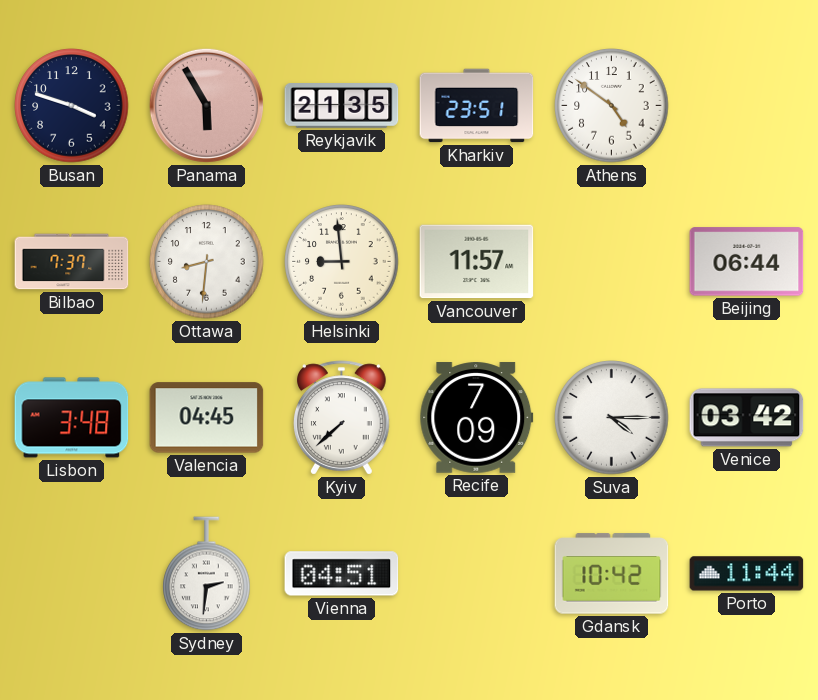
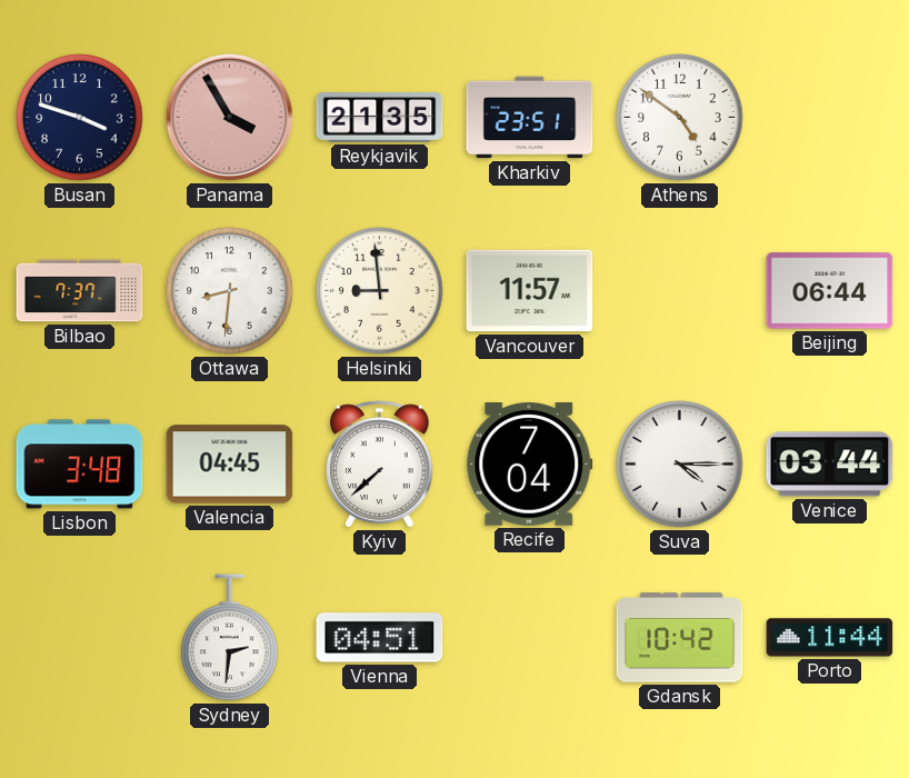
Panama: 5:55 -> 3:55 (229, 117)
Recife: 7:09 -> 7:04 (530, 465)
Venice: 03:42 -> 03:44 (830, 465)
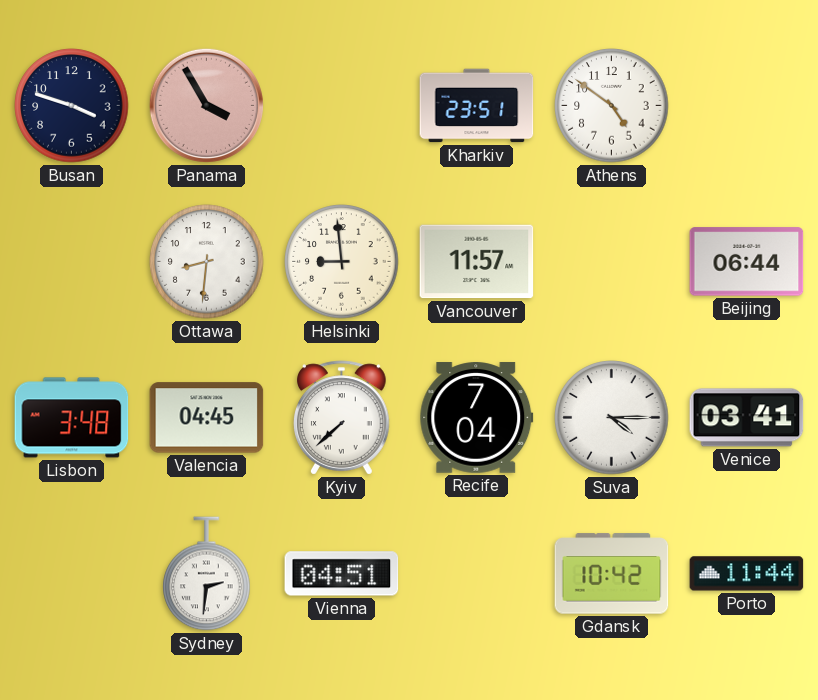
Reykjavik: 21:35 -> none (380, 118)
Bilbao: 7:37 -> none (80, 291)
Venice: 03:44 -> 03:41 (747, 418)
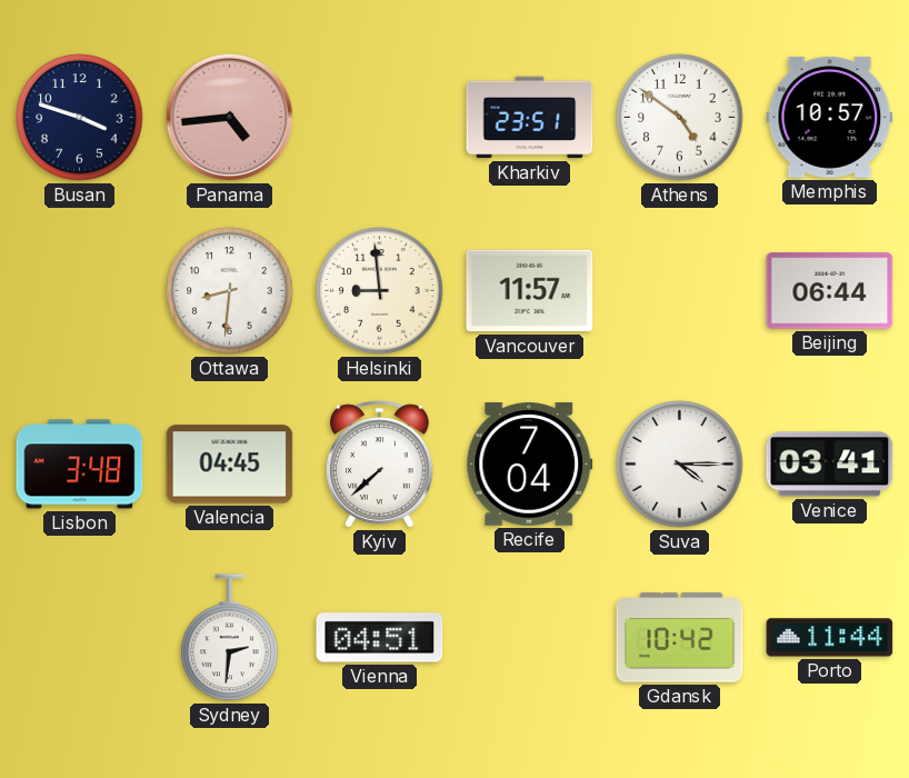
Panama: 3:55 -> 4:44 (229, 117)
Memphis: none -> 10:57 (830, 117)
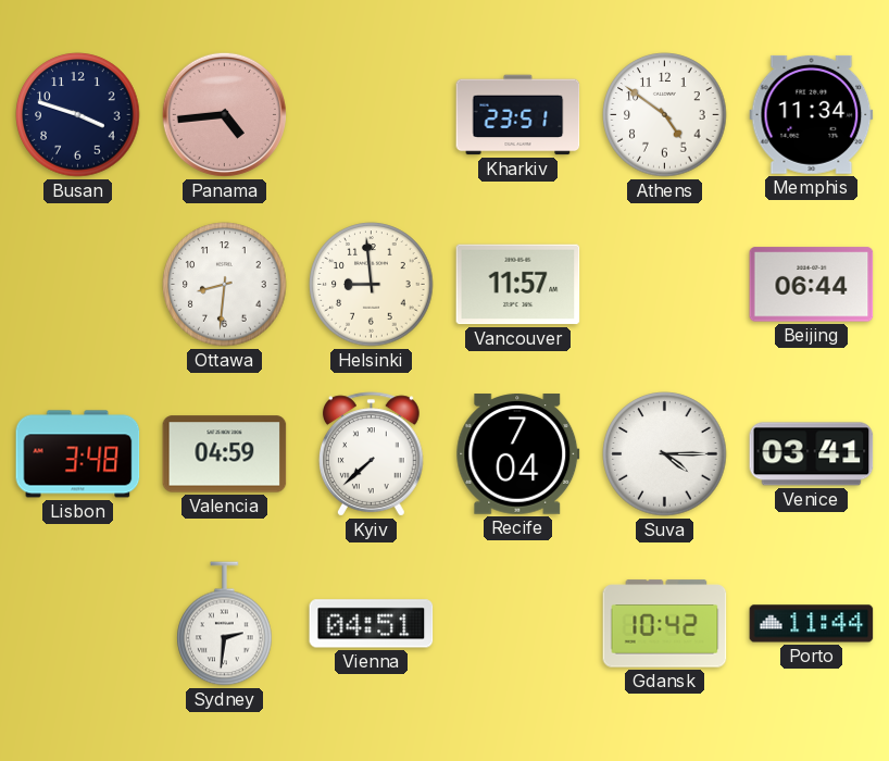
Memphis: 10:57 -> 11:34 (812, 114)
Valencia: 04:45 -> 04:59 (225, 454)
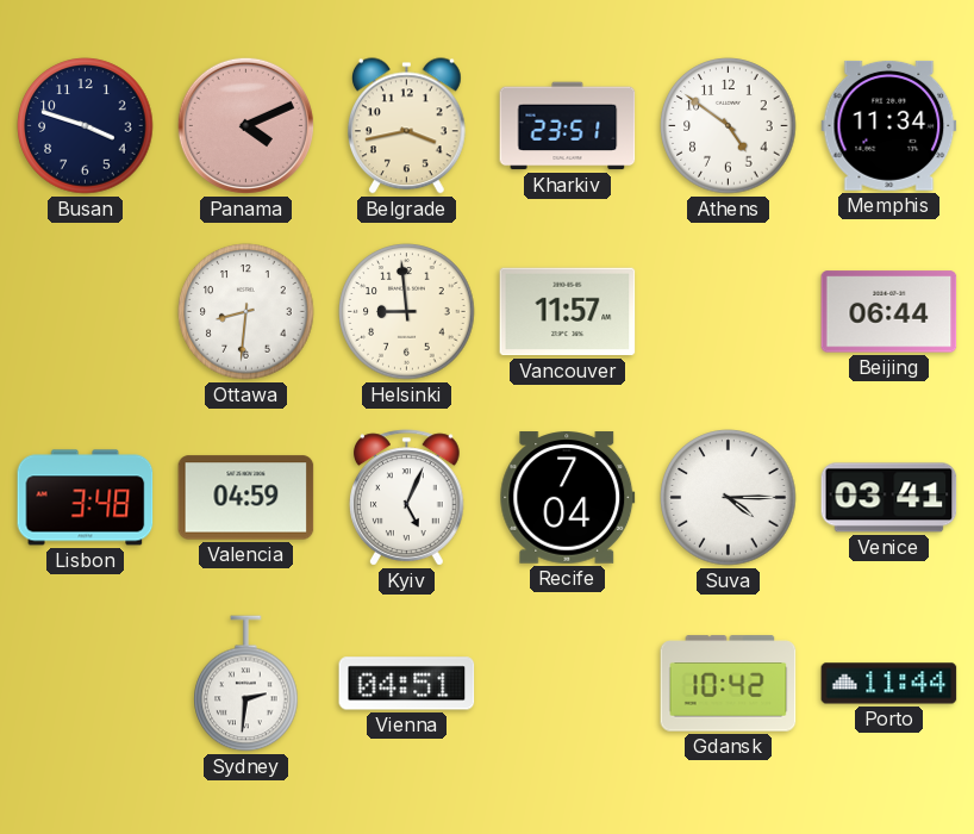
Panama: 4:44 -> 4:11 (245, 125)
Belgrade: none -> 3:43 (406, 126)
Kyiv: 7:38 -> 5:04 (407, 498)
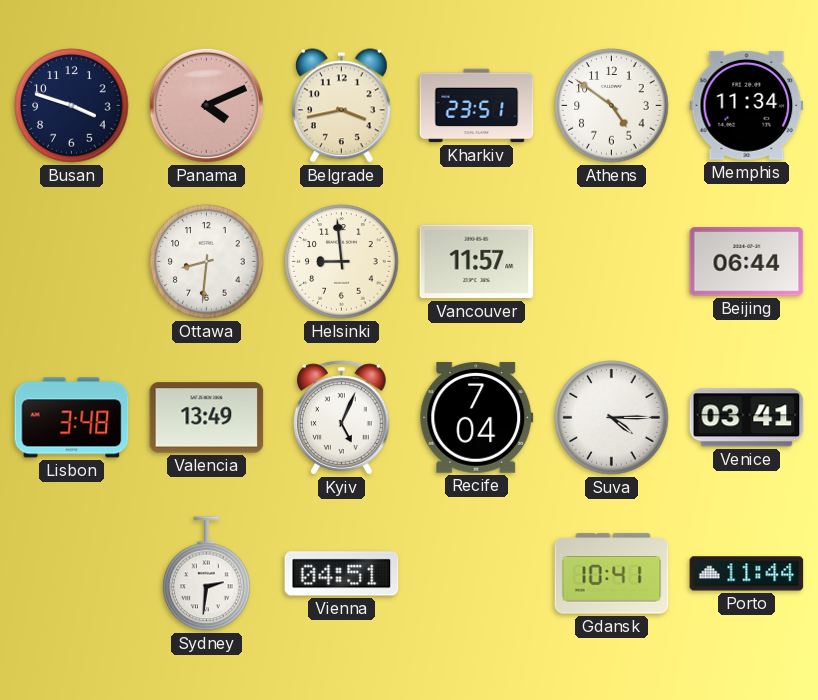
Valencia: 04:59 -> 13:49 (207, 418)
Gdansk: 10:42 -> 10:41 (612, 574)
